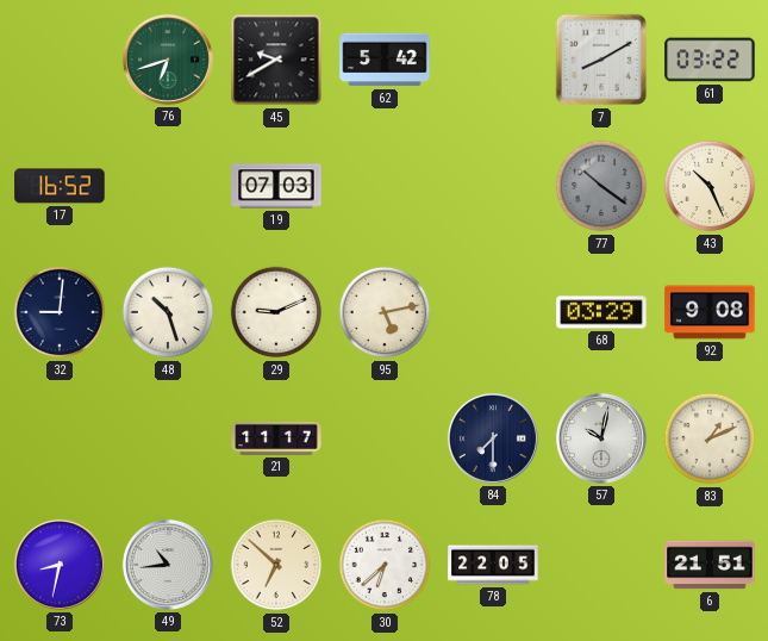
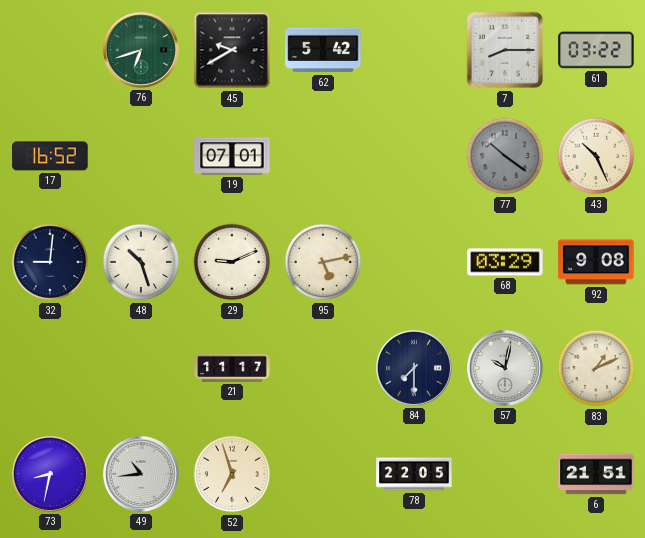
7: 8:10 -> 8:15 (505, 50)
19: 07:03 -> 07:01 (232, 156)
52: 6:52 -> 6:57 (232, 474)
30: 6:38 -> none (385, 565)
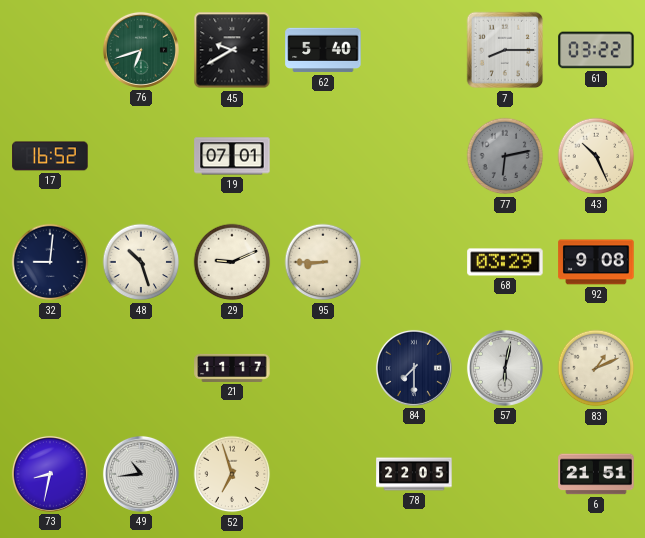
62: 5:42 -> 5:40 (323, 50)
77: 10:21 -> 6:13 (505, 156)
95: 5:13 -> 8:45 (323, 262)
57: 10:02 -> 6:02 (505, 368)
